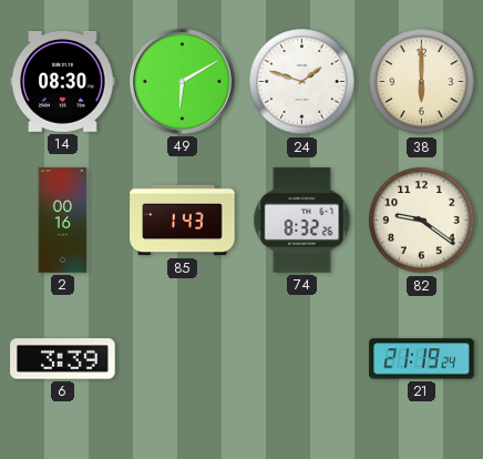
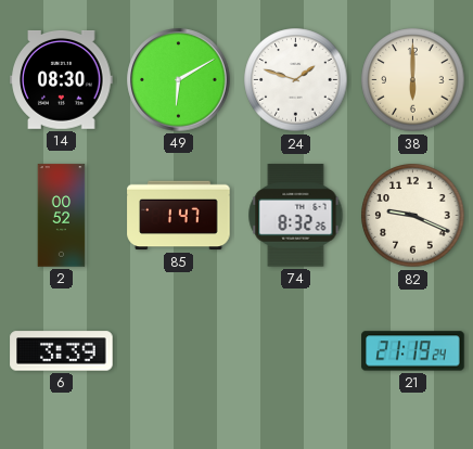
2: 00:16 -> 00:52 (62, 216)
85: 1:43 -> 1:47 (179, 216)
82: 9:21 -> 9:19 (413, 216)
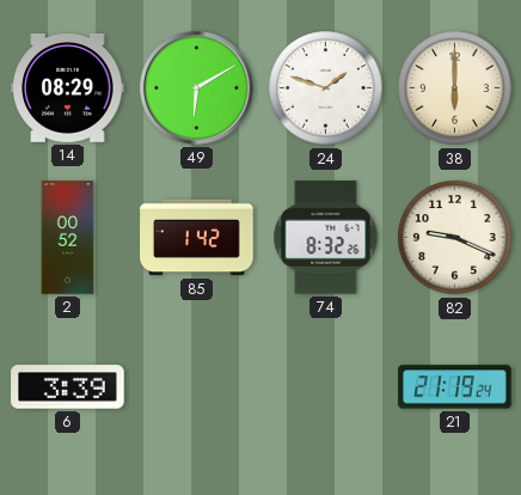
14: 08:30 -> 08:29 (68, 87)
85: 1:47 -> 1:42 (197, 238)
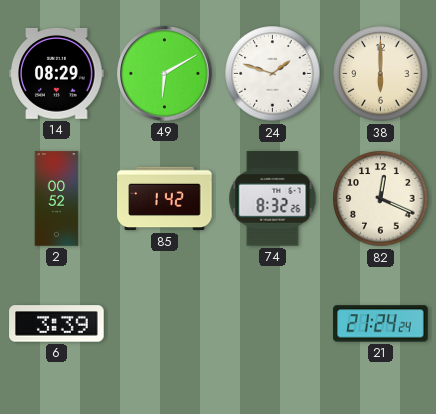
82: 9:19 -> 12:19 (381, 199)
21: 21:19 -> 21:24 (381, 324)
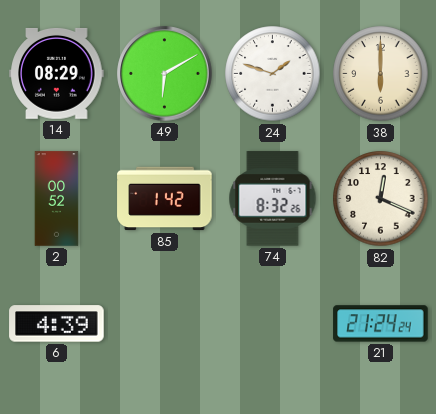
6: 3:39 -> 4:39 (57, 324)
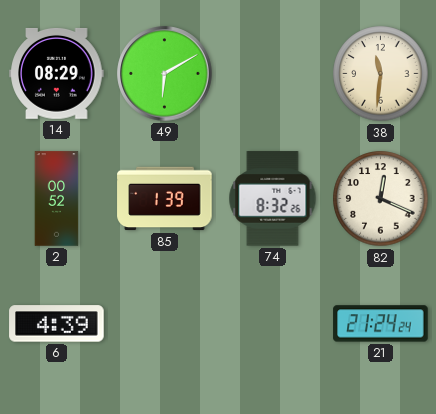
24: 1:48 -> none (273, 74)
38: 6:00 -> 11:31 (381, 74)
85: 1:42 -> 1:39 (165, 199)
